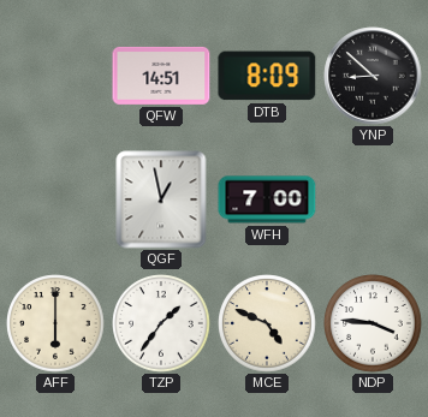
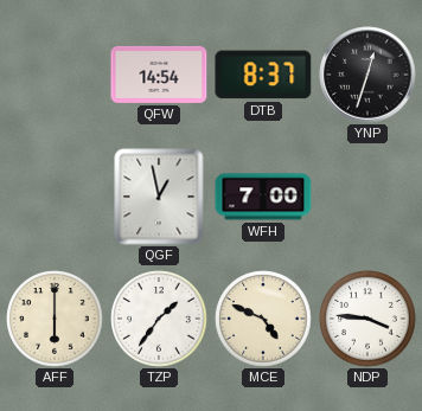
QFW: 14:51 -> 14:54 (159, 75)
DTB: 8:09 -> 8:37 (263, 75)
YNP: 8:52 -> 12:33 (367, 75)
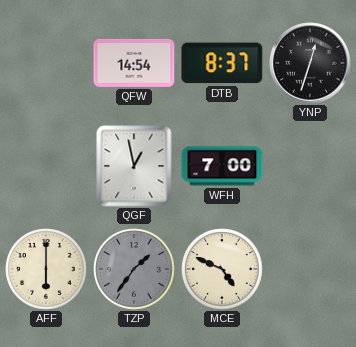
TZP dial: white -> grey (134, 269)
NDP: 3:46 -> none (367, 319)
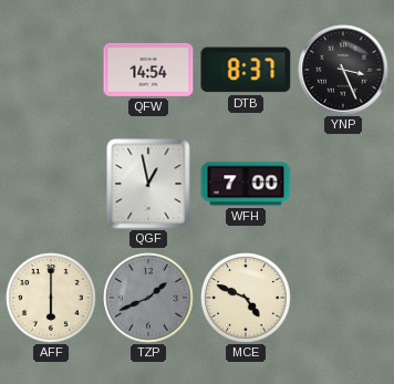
YNP: 12:33 -> 3:26 (343, 70)
TZP: 1:36 -> 1:41 (148, 298)
